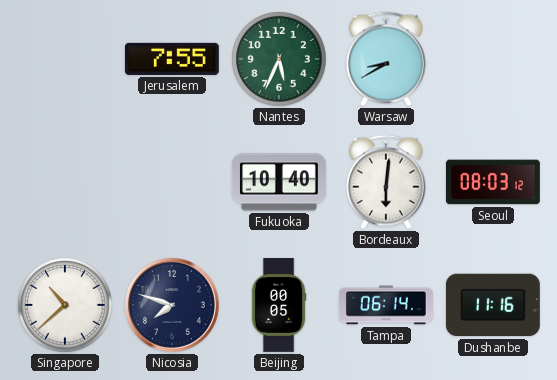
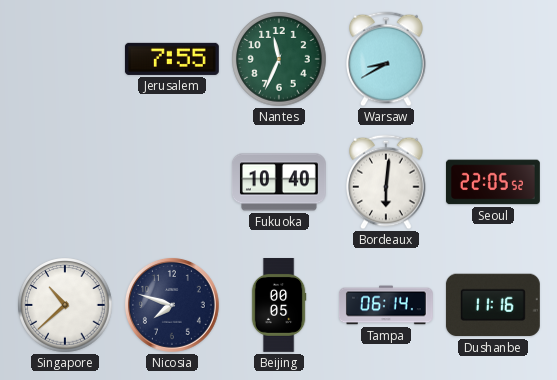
Nantes: 5:34 -> 11:34 (279, 59)
Seoul: 08:03 -> 22:05 (493, 182)
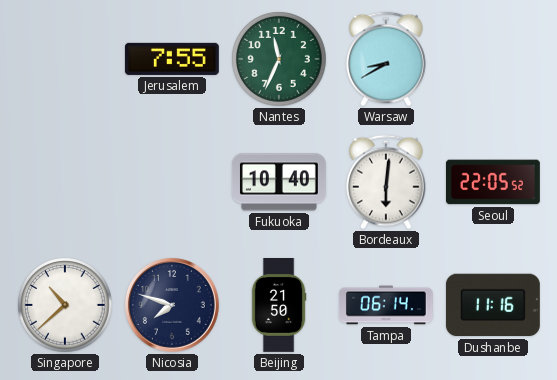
Beijing: 00:05 -> 21:50 (279, 306)
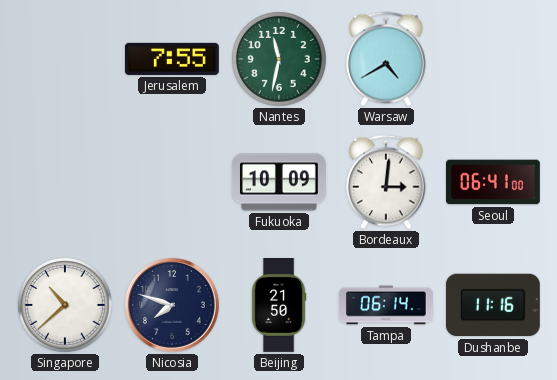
Nantes: 11:34 -> 11:32 (279, 59)
Warsaw: 8:40 -> 4:40 (386, 59)
Fukuoka: 10:40 -> 10:09 (279, 182)
Bordeaux: 6:01 -> 3:01 (386, 182)
Seoul: 22:05 -> 06:41 (493, 182)
